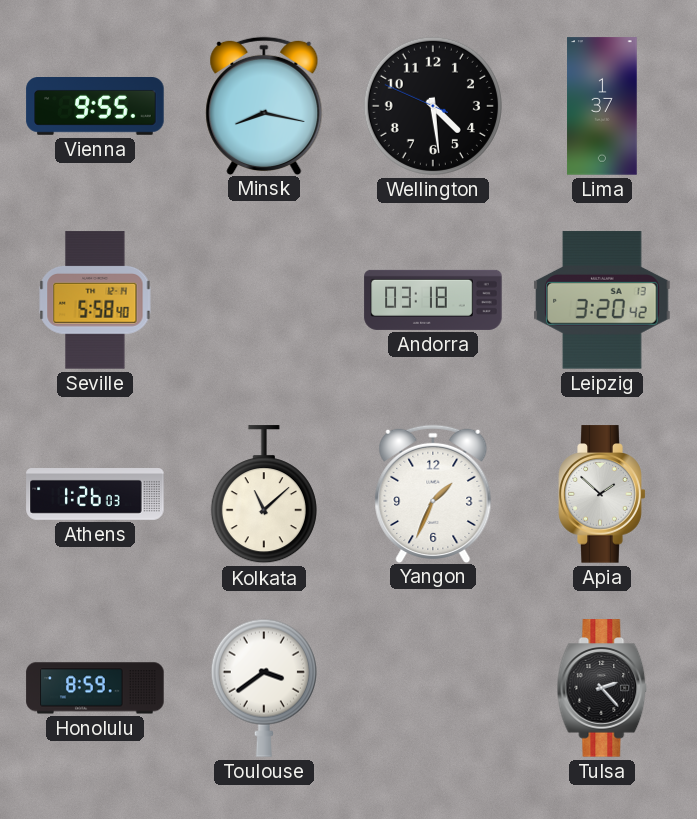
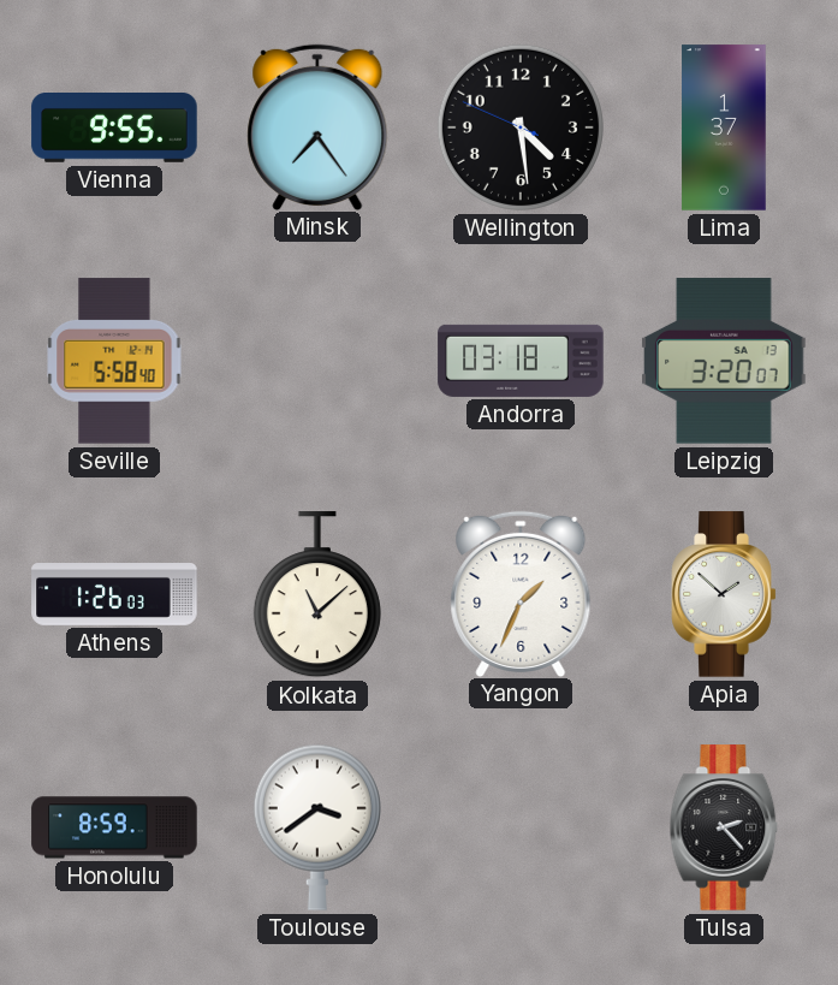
Minsk: 8:17 -> 7:24 (317, 126)
Leipzig: 3:20:42 -> 3:20:07 (724, 361)
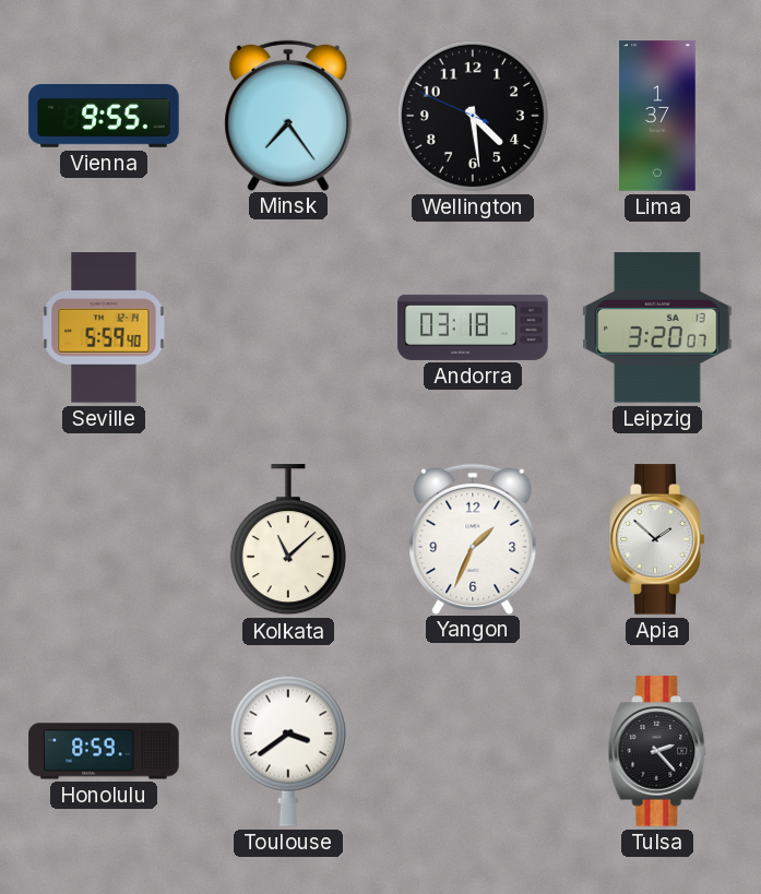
Seville: 5:58 -> 5:59 (104, 327)
Athens: 1:26 -> none (114, 595)
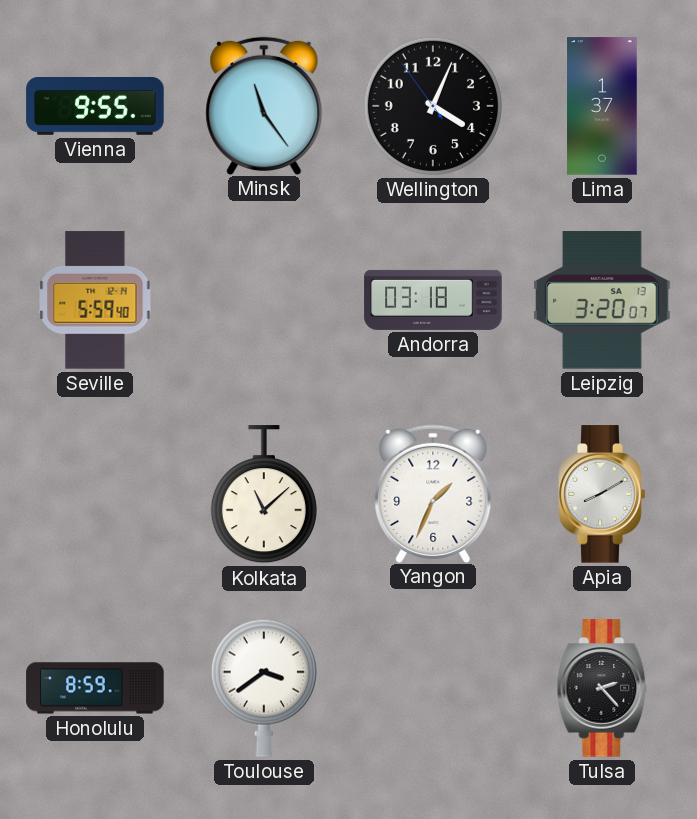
Minsk: 7:24 -> 11:24 (264, 105)
Wellington: 4:28 -> 4:03 (433, 106)
Apia: 1:52 -> 8:10 (602, 494)
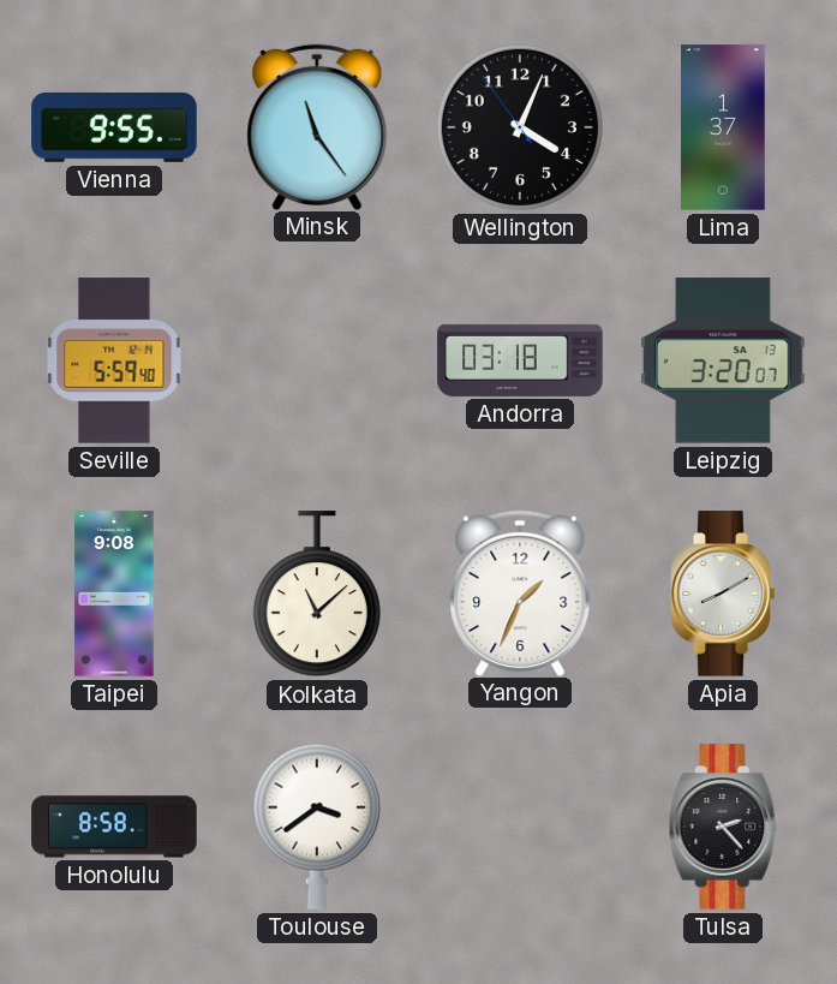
Taipei: none -> 9:08 (114, 594)
Honolulu: 8:59 -> 8:58 (114, 827)
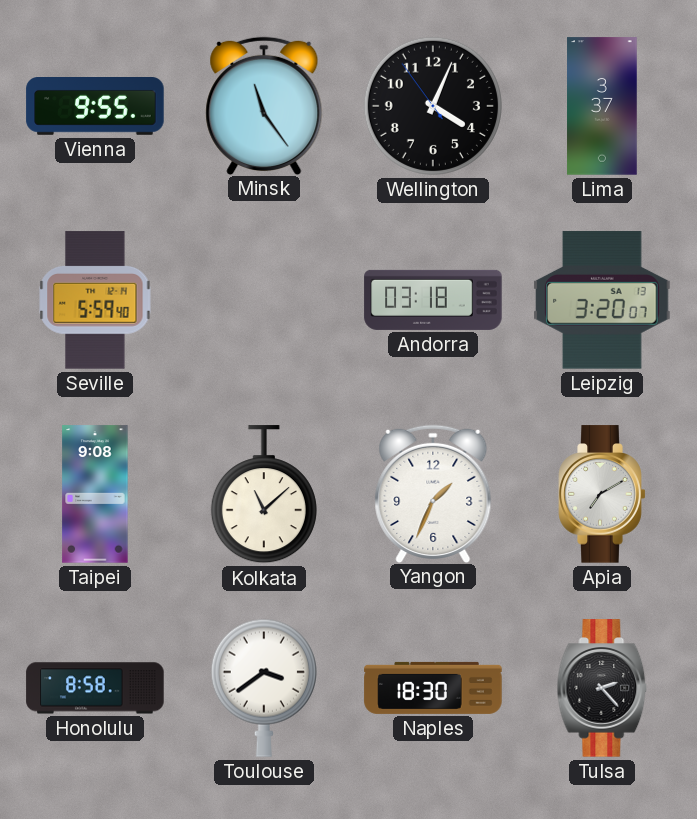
Lima: 1:37 -> 3:37 (602, 106)
Apia: 8:10 -> 7:10 (602, 494)
Naples: none -> 18:30 (433, 688)
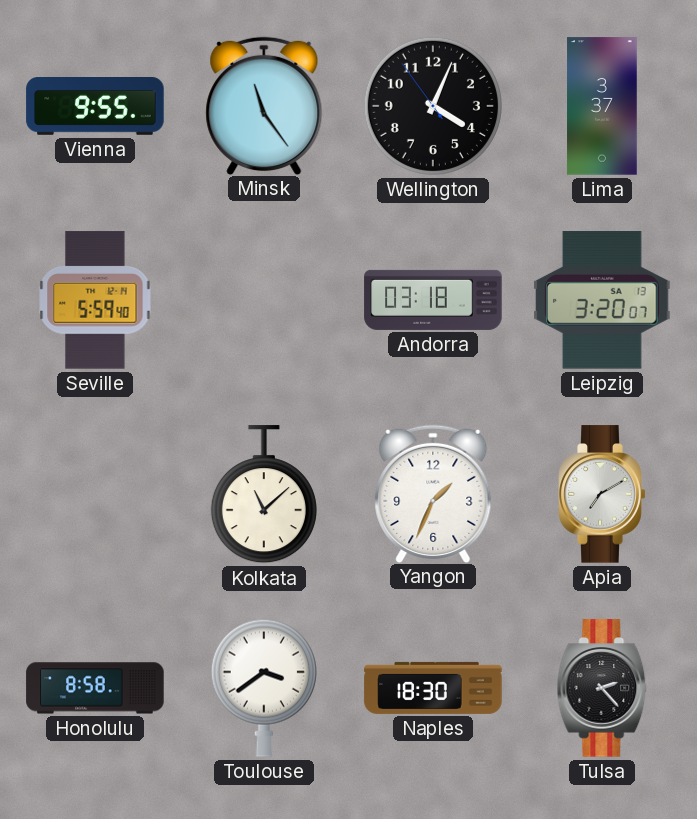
Taipei: 9:08 -> none (95, 494)
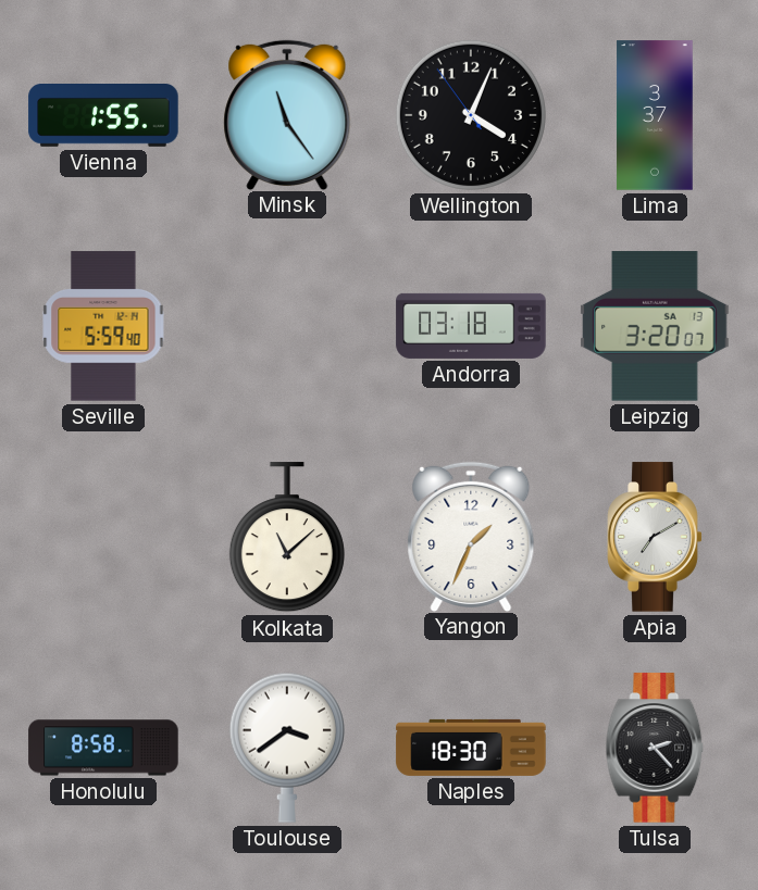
Vienna: 9:55 -> 1:55 (103, 116)
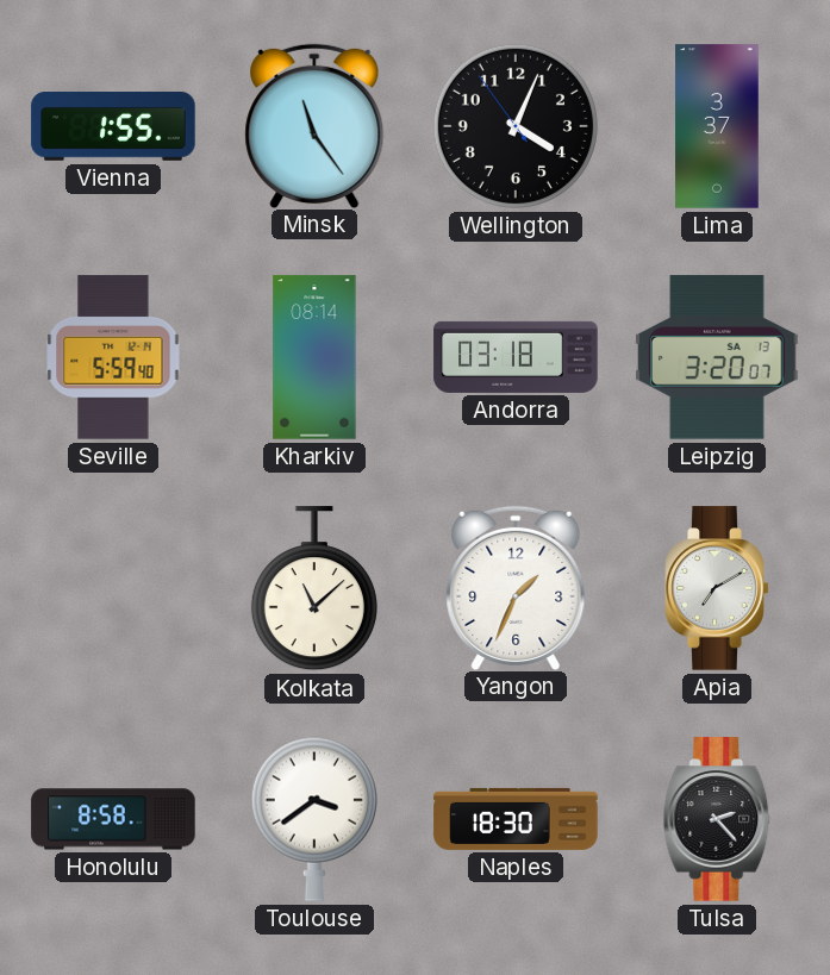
Kharkiv: none -> 08:14 (314, 357)
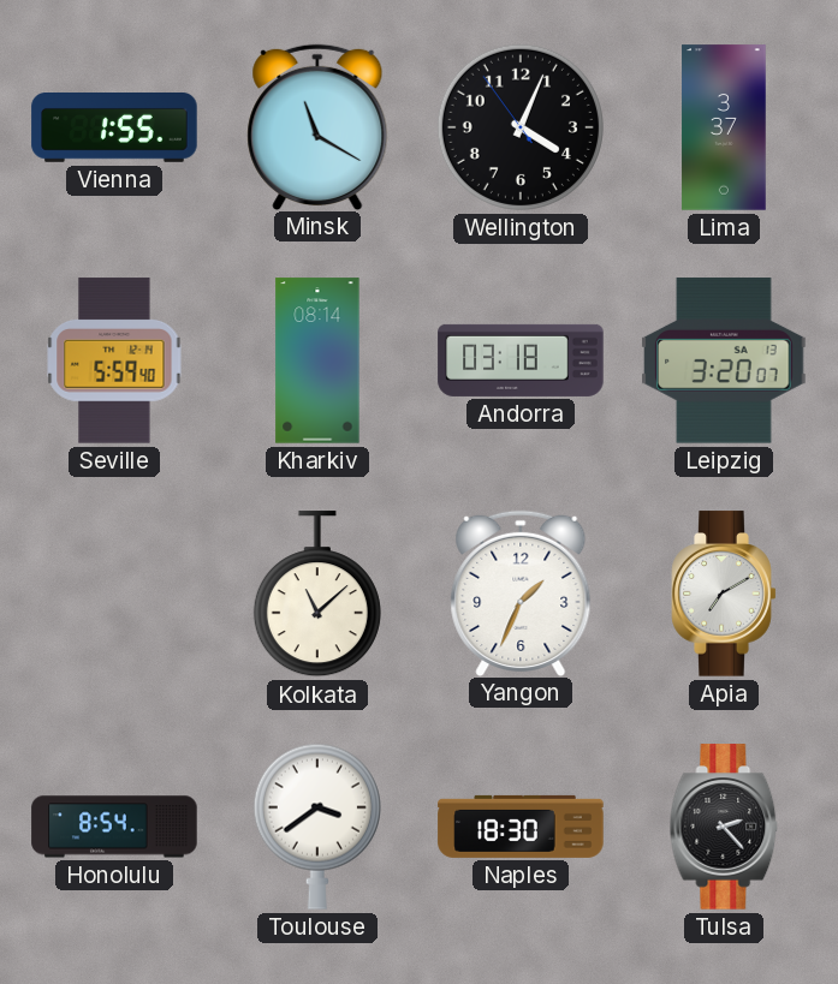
Minsk: 11:24 -> 11:20 (317, 126)
Honolulu: 8:58 -> 8:54 (114, 827)
